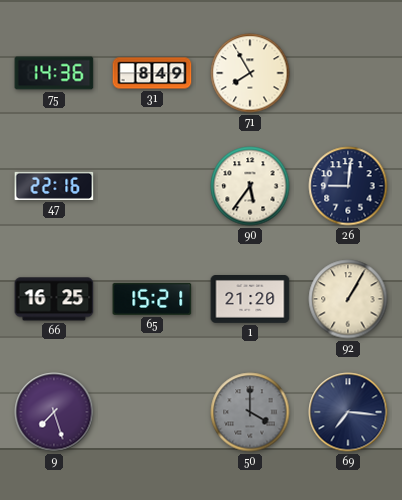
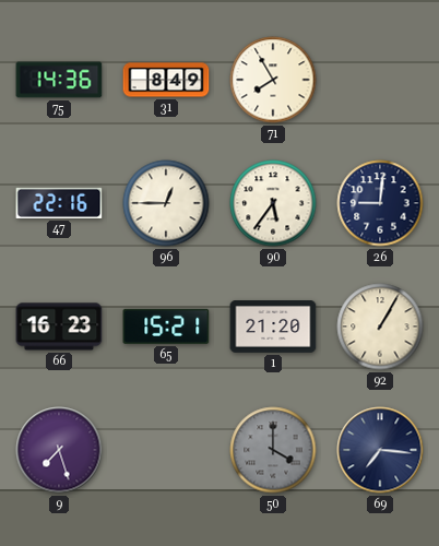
96: none -> 12:45 (166, 203)
66: 16:25 -> 16:23 (59, 327)
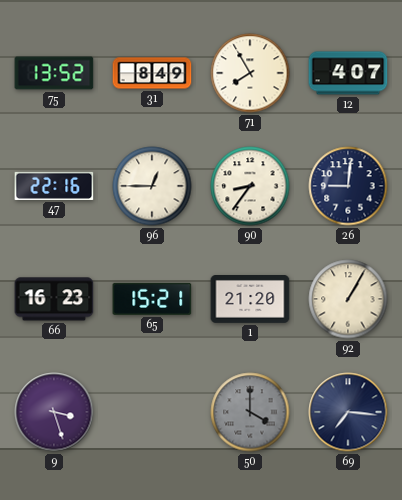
75: 14:36 -> 13:52 (54, 73)
12: none -> 4:07 (348, 73)
90: 5:36 -> 8:36 (250, 186)
9: 7:27 -> 3:27 (54, 412)
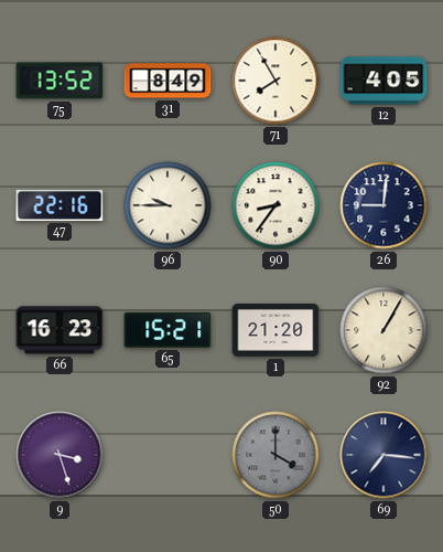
12: 4:07 -> 4:05 (383, 81)
96: 12:45 -> 9:45 (168, 205)
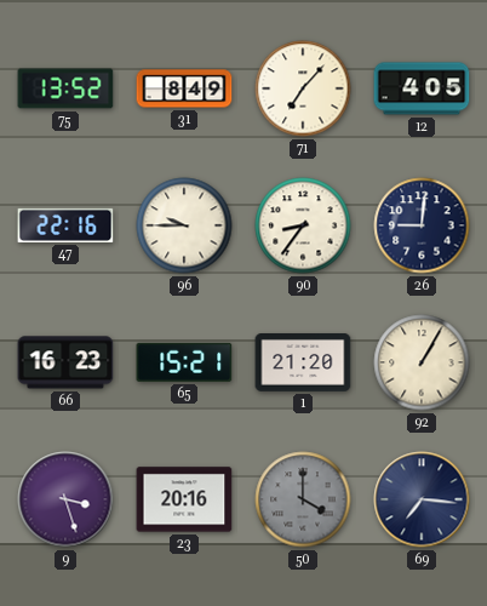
71: 7:55 -> 7:07 (303, 88)
23: none -> 20:16 (184, 499)
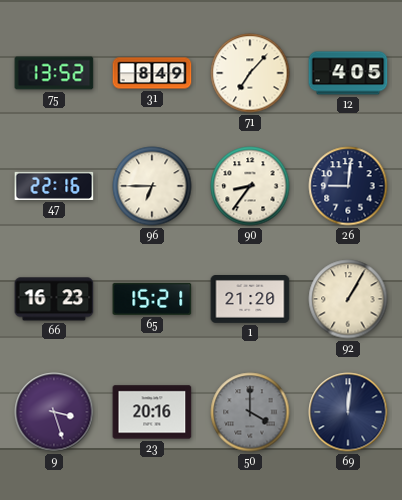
96: 9:45 -> 6:45 (152, 186)
69: 7:16 -> 12:01 (348, 412)
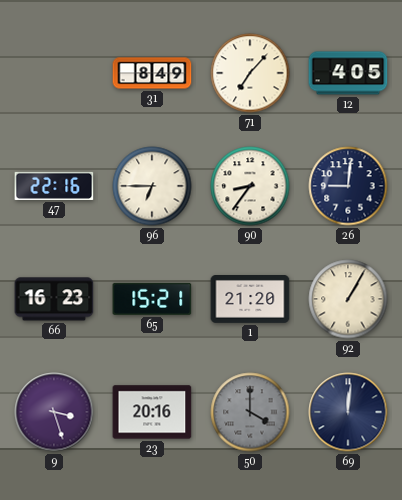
75: 13:52 -> none (54, 73)
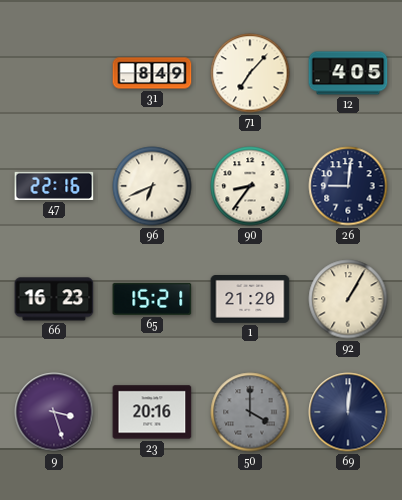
96: 6:45 -> 6:41 (152, 186)
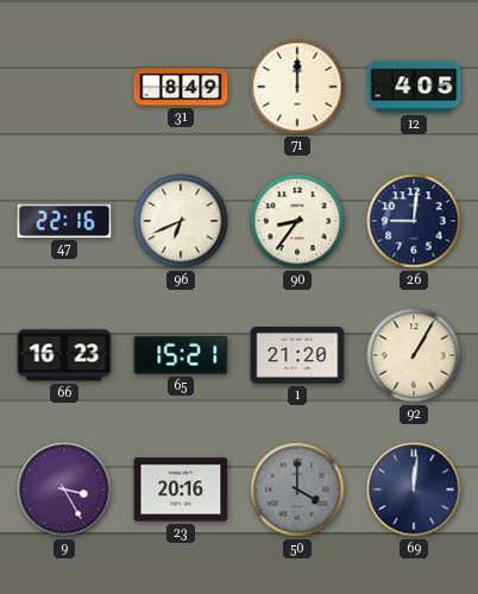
71: 7:07 -> 12:00 (297, 87)
9: 3:27 -> 3:25 (64, 489)
